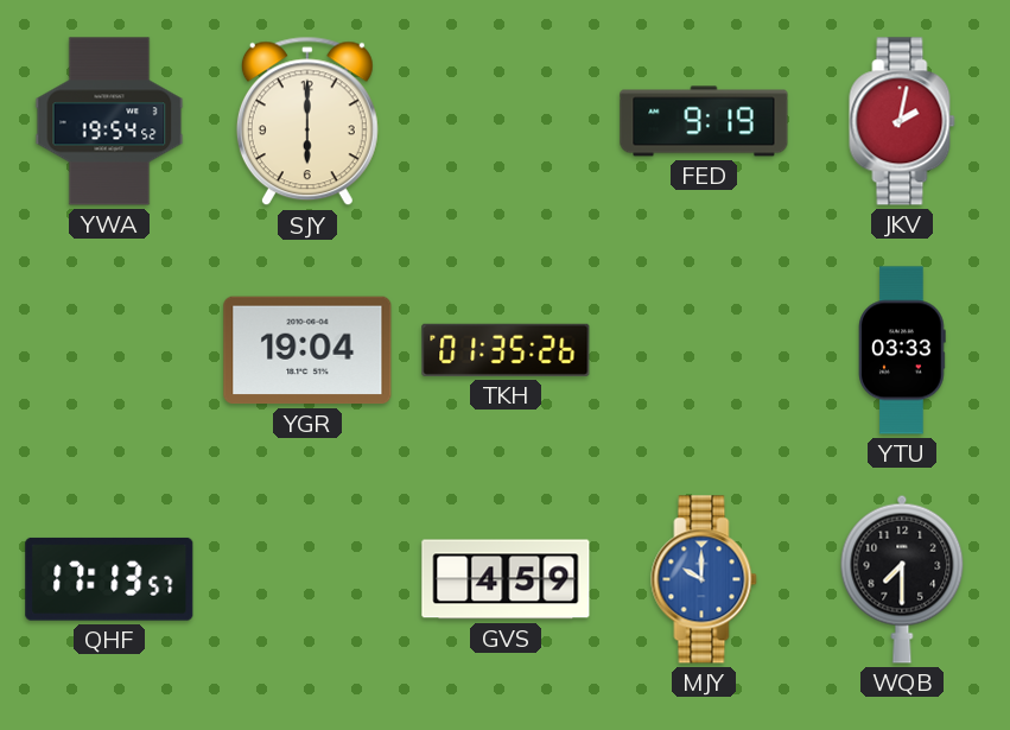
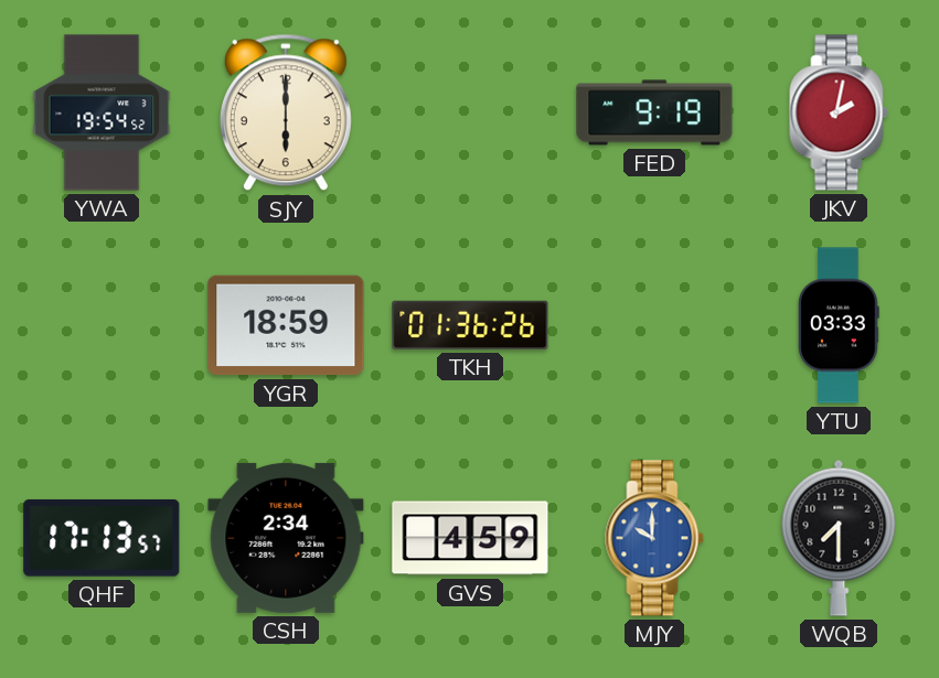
YGR: 19:04 -> 18:59 (286, 325)
TKH: 01:35 -> 01:36 (470, 325)
CSH: none -> 2:34 (286, 538)
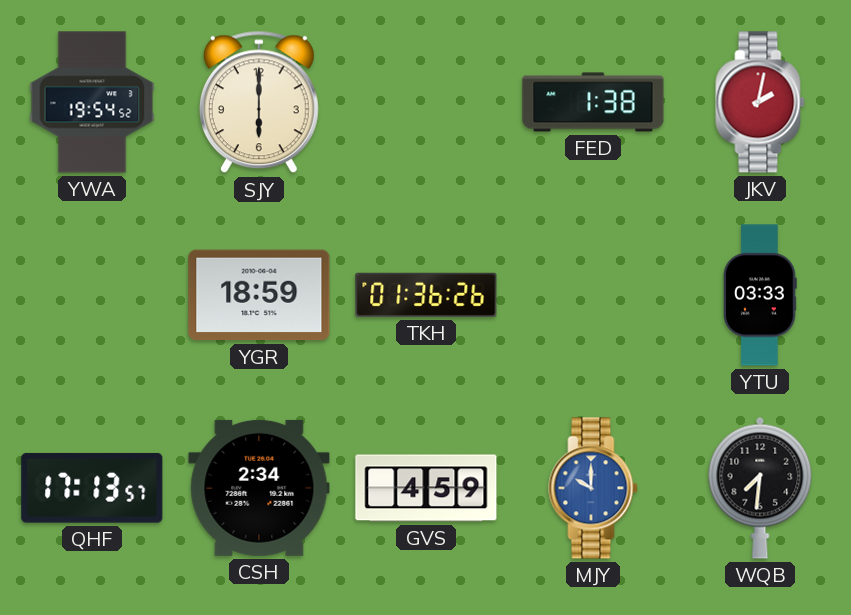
FED: 9:19 -> 1:38 (593, 102)
WQB: 7:30 -> 7:31 (760, 488)
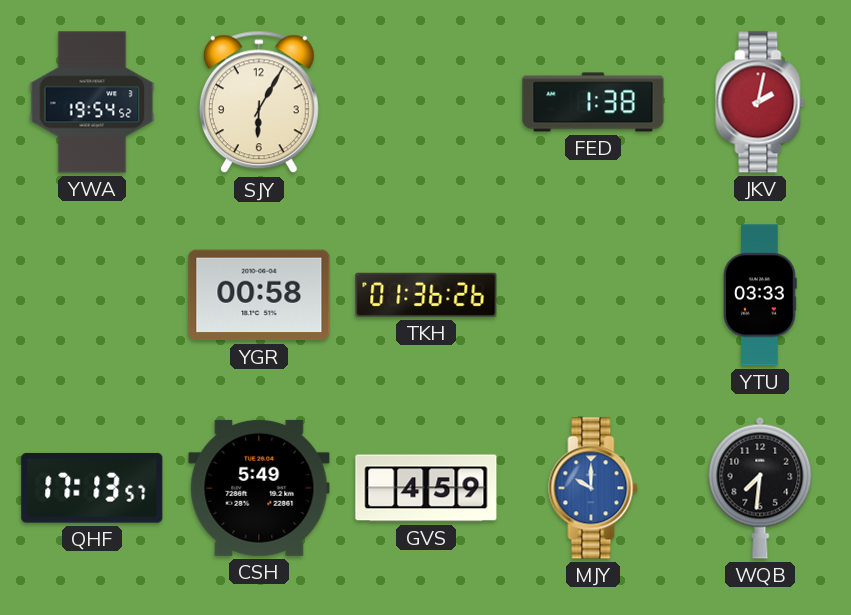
SJY: 6:00 -> 6:05 (259, 102)
YGR: 18:59 -> 00:58 (259, 295)
CSH: 2:34 -> 5:49 (259, 488)
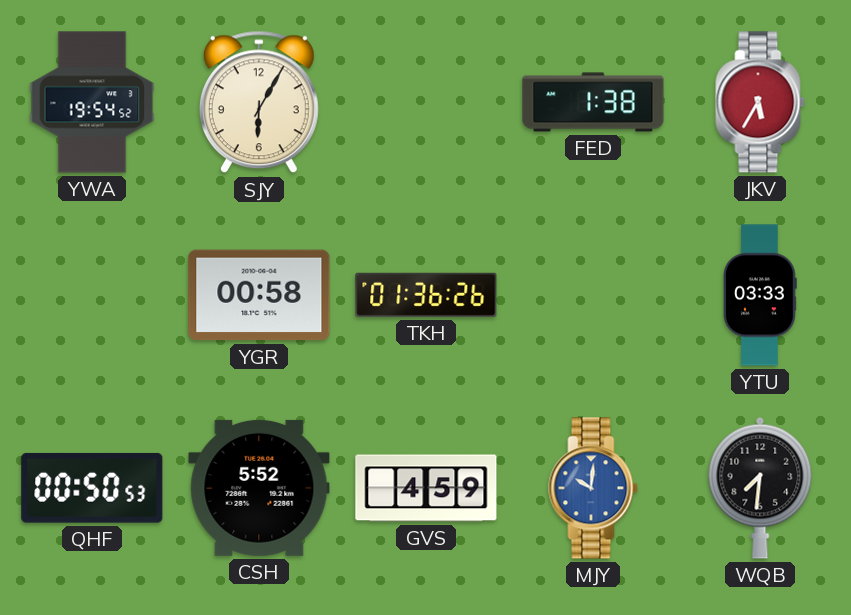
JKV: 2:02 -> 5:35 (760, 102)
QHF: 17:13 -> 00:50 (92, 488)
CSH: 5:49 -> 5:52 (259, 488)
MJY: 10:00 -> 10:01 (593, 488)
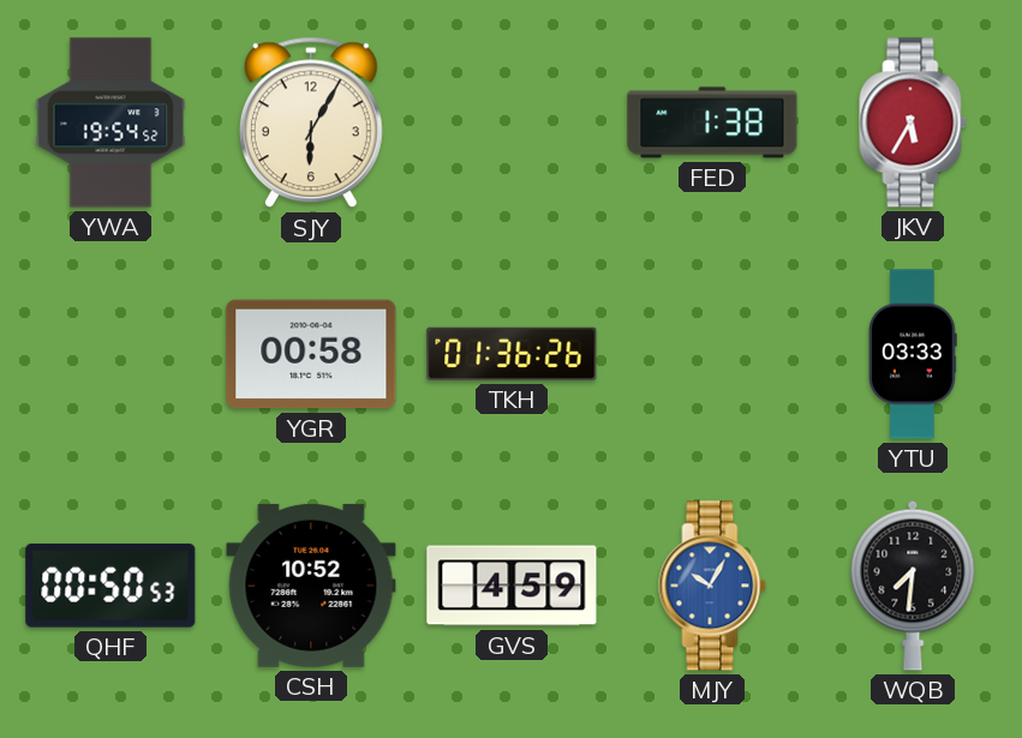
CSH: 5:52 -> 10:52 (311, 586)
MJY: 10:01 -> 10:05 (712, 586)
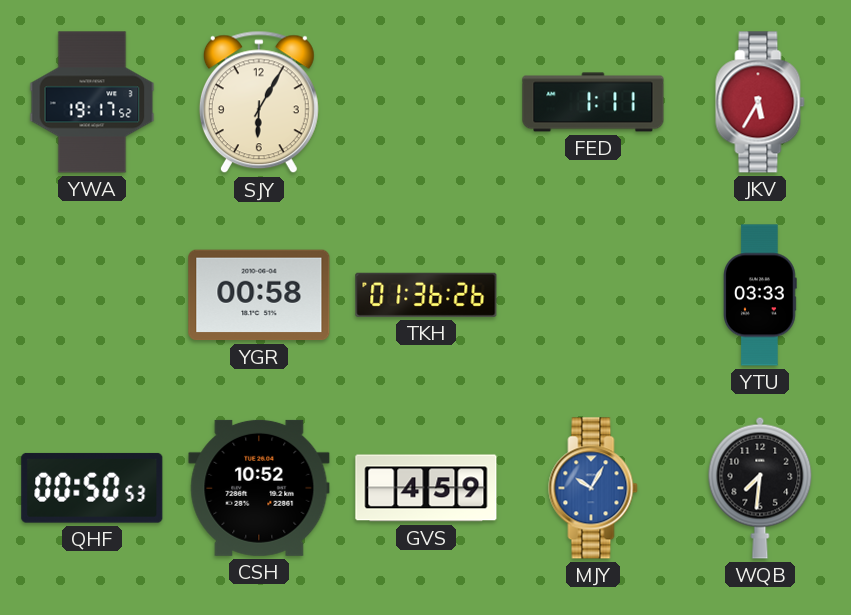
YWA: 19:54 -> 19:17 (92, 102)
FED: 1:38 -> 1:11 (593, 102)
